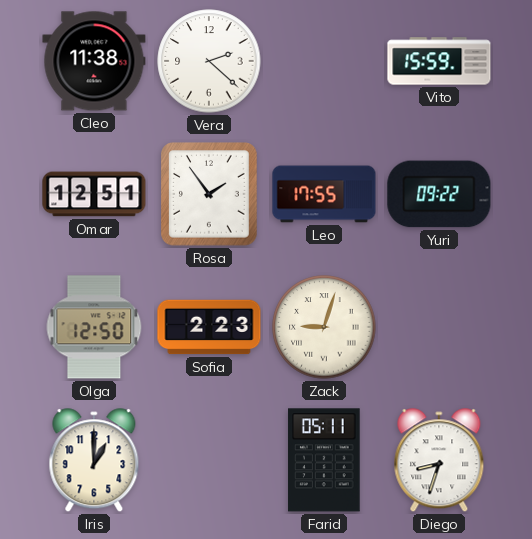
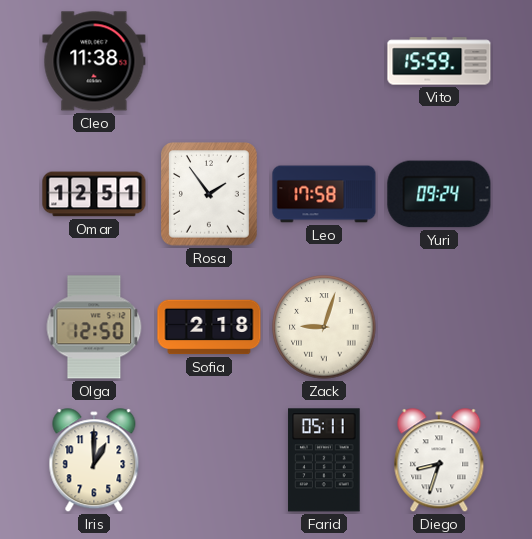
Vera: 2:22 -> none (209, 61)
Leo: 17:55 -> 17:58 (324, 194)
Yuri: 09:22 -> 09:24 (439, 194)
Sofia: 2:23 -> 2:18 (209, 327)
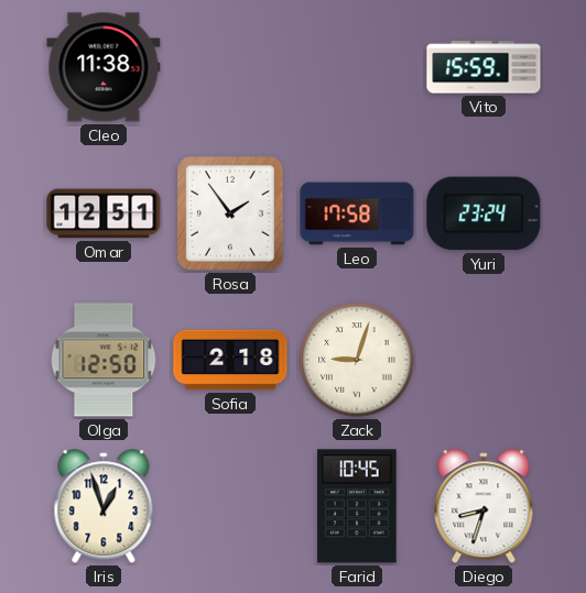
Yuri: 09:24 -> 23:24 (484, 213)
Iris: 1:00 -> 12:57 (104, 507)
Farid: 05:11 -> 10:45 (357, 506)
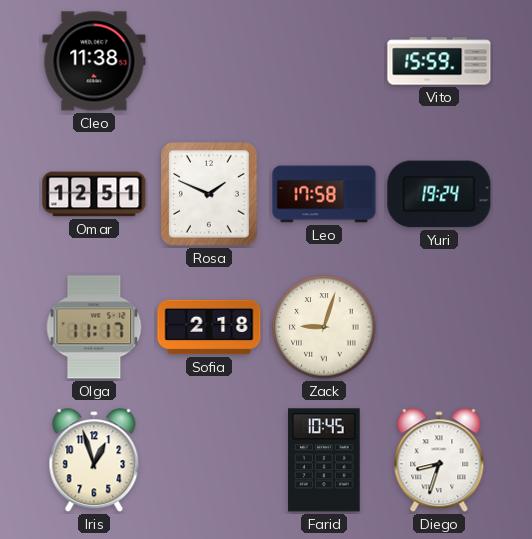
Rosa: 1:54 -> 1:49 (210, 195)
Yuri: 23:24 -> 19:24 (439, 194)
Olga: 12:50 -> 11:17 (94, 327)
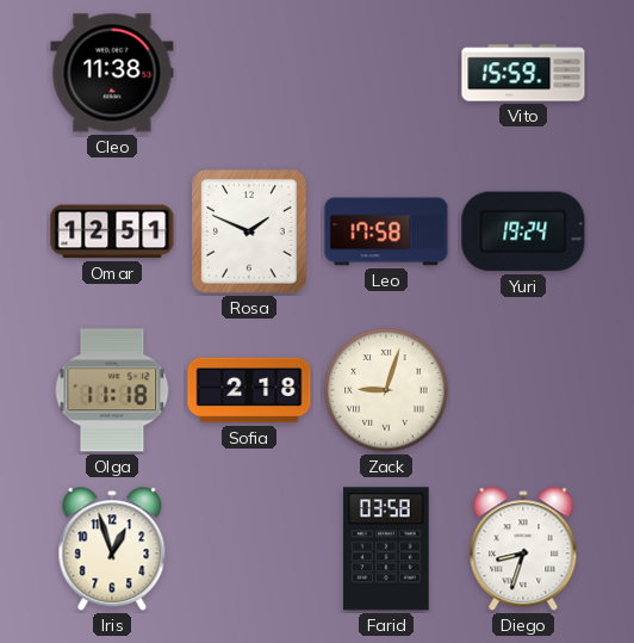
Olga: 11:17 -> 11:18 (112, 390)
Farid: 10:45 -> 03:58 (386, 549)
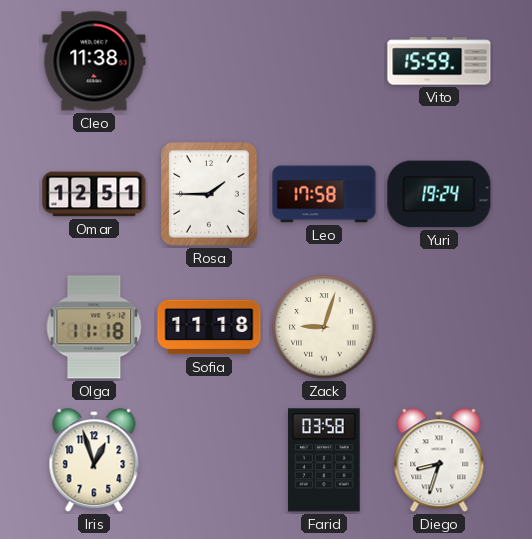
Rosa: 1:49 -> 1:45 (210, 195)
Sofia: 2:18 -> 11:18 (209, 327)
